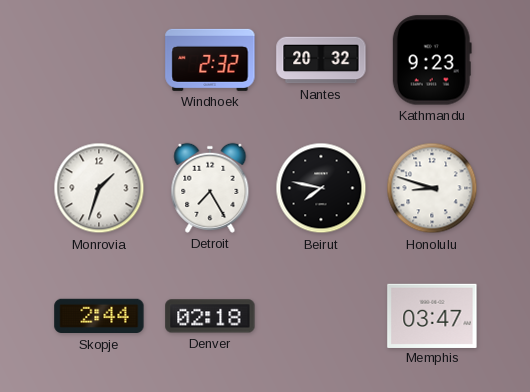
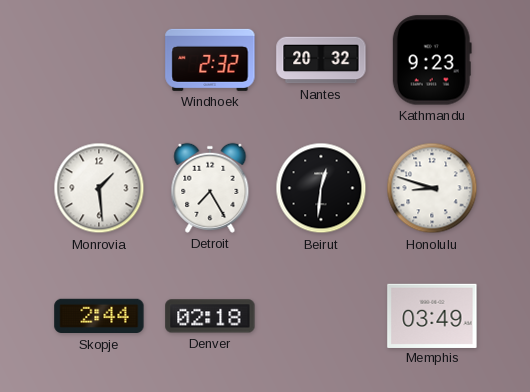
Monrovia: 1:33 -> 1:29 (99, 188)
Beirut: 7:47 -> 12:31 (321, 188)
Memphis: 03:47 -> 03:49 (432, 315)
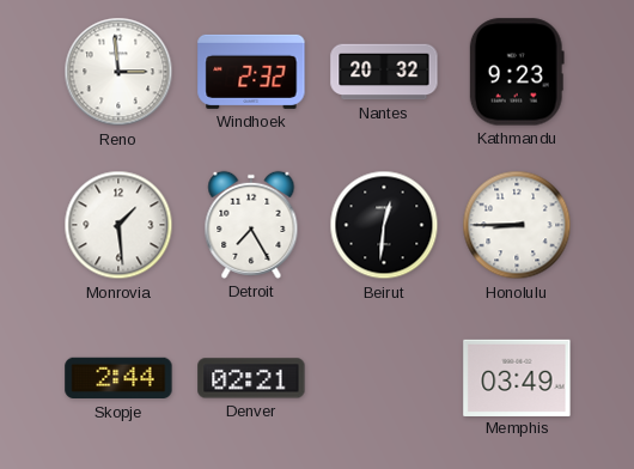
Reno: none -> 2:59 (118, 72)
Honolulu: 8:48 -> 8:45 (517, 225)
Denver: 02:18 -> 02:21 (251, 378)
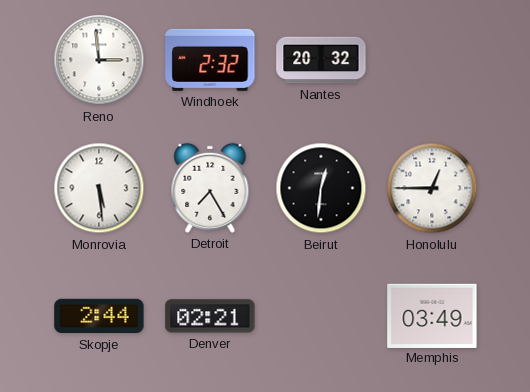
Kathmandu: 9:23 -> none (517, 72)
Monrovia: 1:29 -> 5:29 (99, 188)
Honolulu: 8:45 -> 12:45 (432, 188)
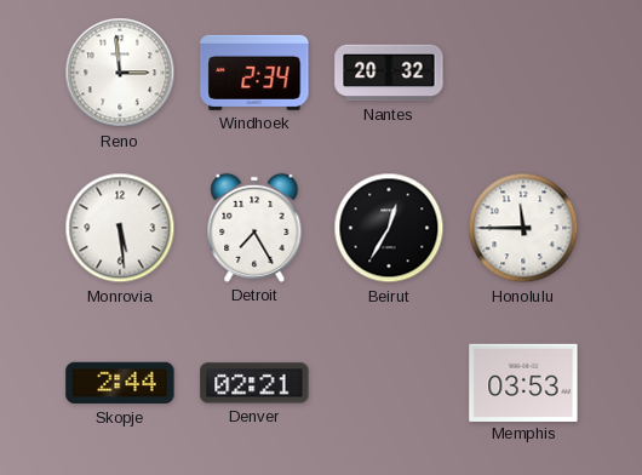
Windhoek: 2:32 -> 2:34 (254, 73)
Beirut: 12:31 -> 12:35 (389, 228)
Honolulu: 12:45 -> 11:45 (523, 228)
Memphis: 03:49 -> 03:53 (523, 382)
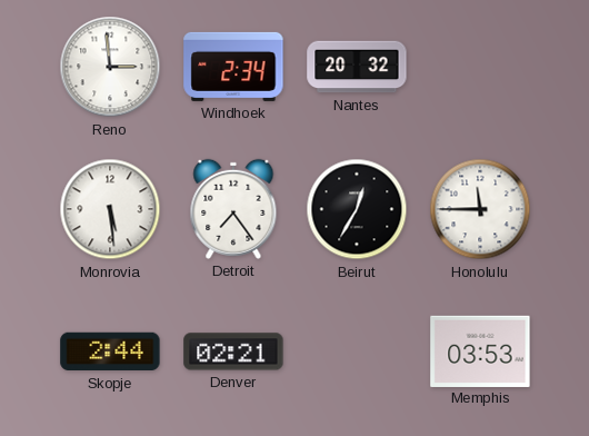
Detroit: 7:25 -> 7:24 (233, 209)
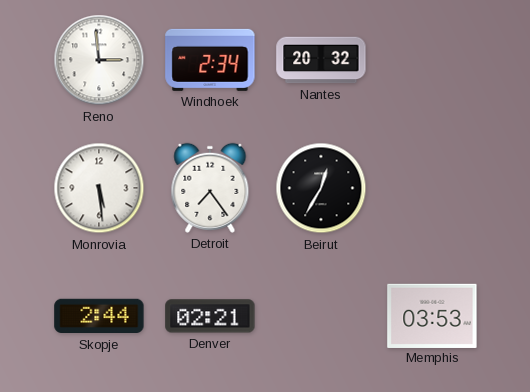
Honolulu: 11:45 -> none (480, 209)
